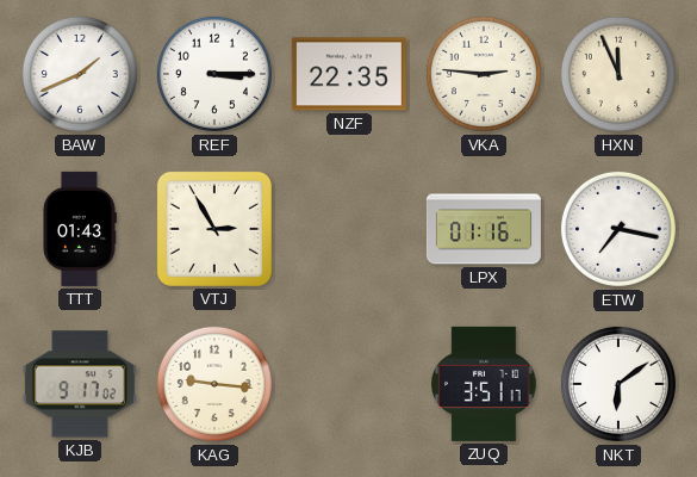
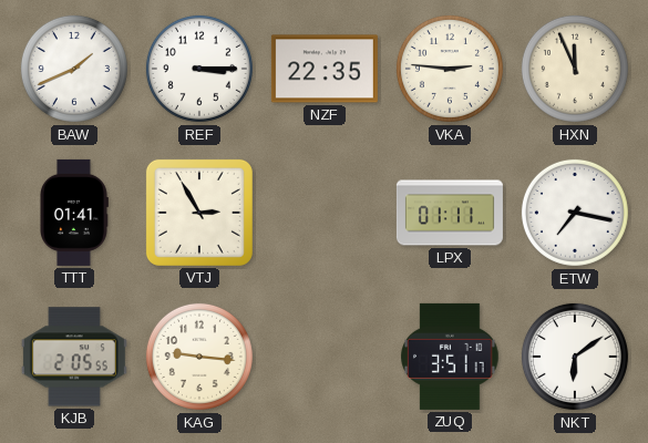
TTT: 01:43 -> 01:41 (74, 213)
LPX: 01:16 -> 01:11 (450, 213)
KJB: 9:17 -> 2:05 (74, 357)
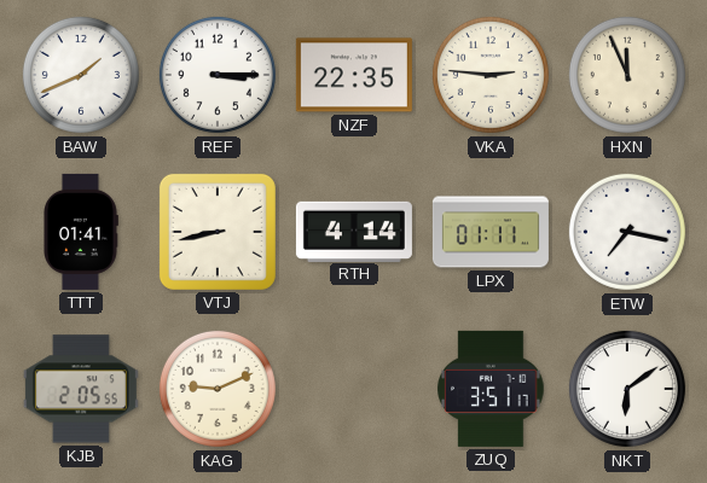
VTJ: 2:55 -> 8:43 (218, 232)
RTH: none -> 4:14 (354, 231)
KAG: 9:16 -> 9:11 (218, 389)
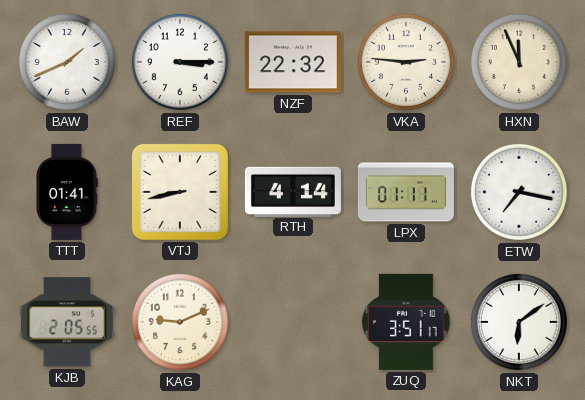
NZF: 22:35 -> 22:32 (293, 62)
